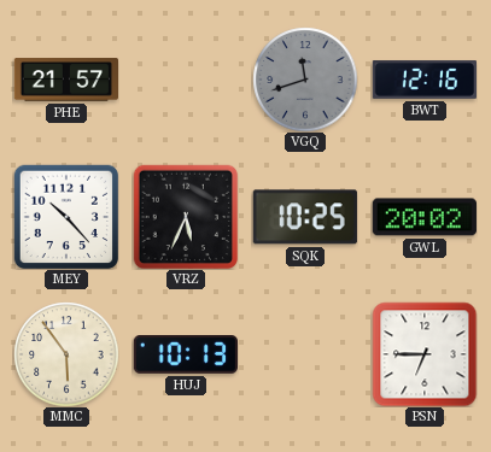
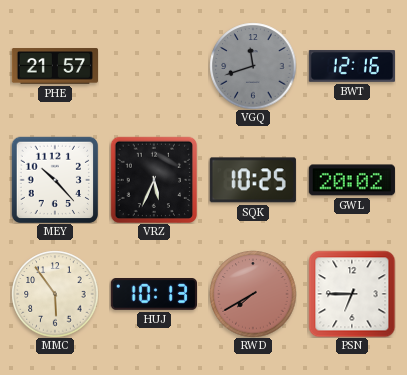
RWD: none -> 7:40 (253, 294)
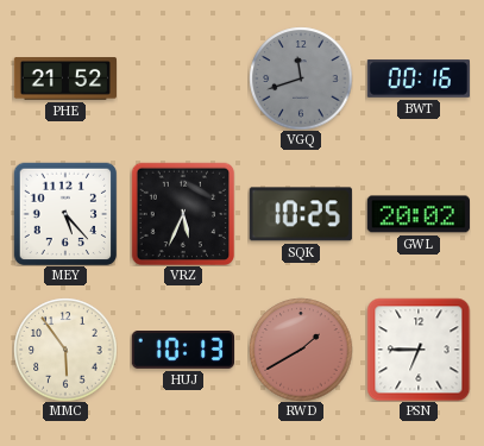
PHE: 21:57 -> 21:52 (64, 78)
BWT: 12:16 -> 00:16 (417, 78)
MEY: 10:23 -> 5:23 (64, 213)
RWD: 7:40 -> 1:40 (301, 350)
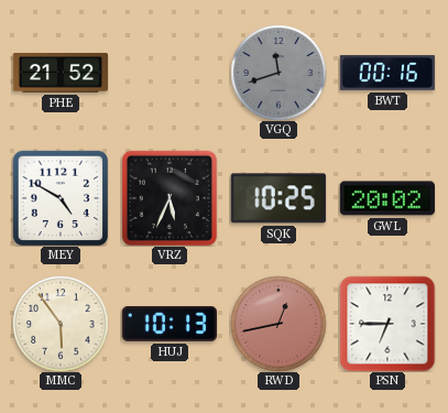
MEY: 5:23 -> 4:50 (59, 197)
RWD: 1:40 -> 12:43 (278, 324)
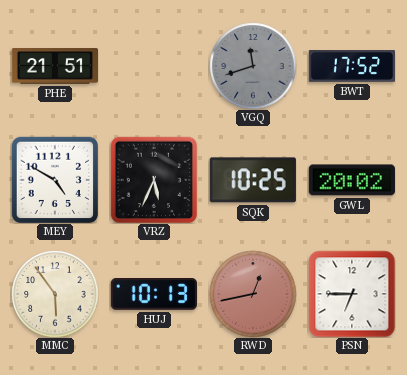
PHE: 21:52 -> 21:51 (54, 66)
BWT: 00:16 -> 17:52 (351, 66)
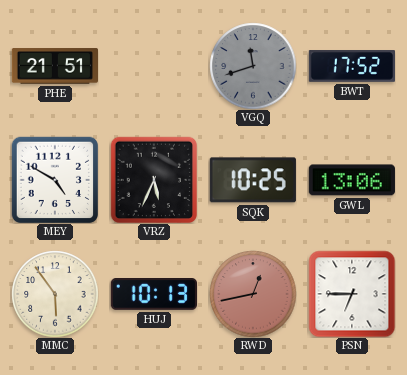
GWL: 20:02 -> 13:06 (352, 180)
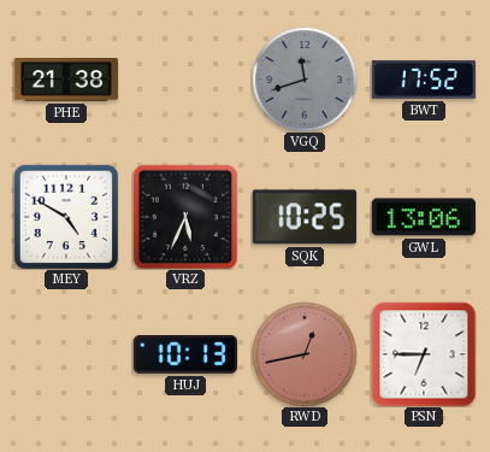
PHE: 21:51 -> 21:38 (65, 80)
MMC: 5:54 -> none (55, 294)
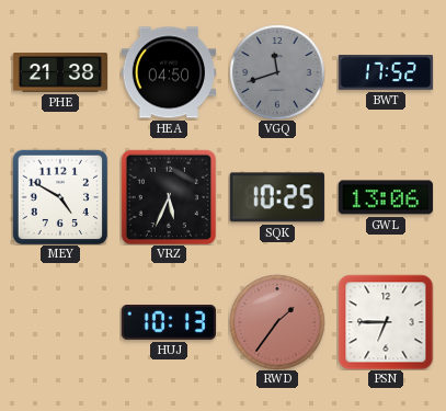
HEA: none -> 04:50 (168, 72)
RWD: 12:43 -> 1:36 (277, 322)
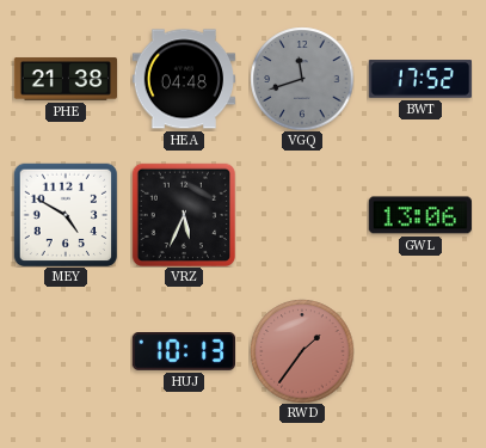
HEA: 04:50 -> 04:48 (183, 79)
SQK: 10:25 -> none (277, 197)
PSN: 6:45 -> none (386, 322)
